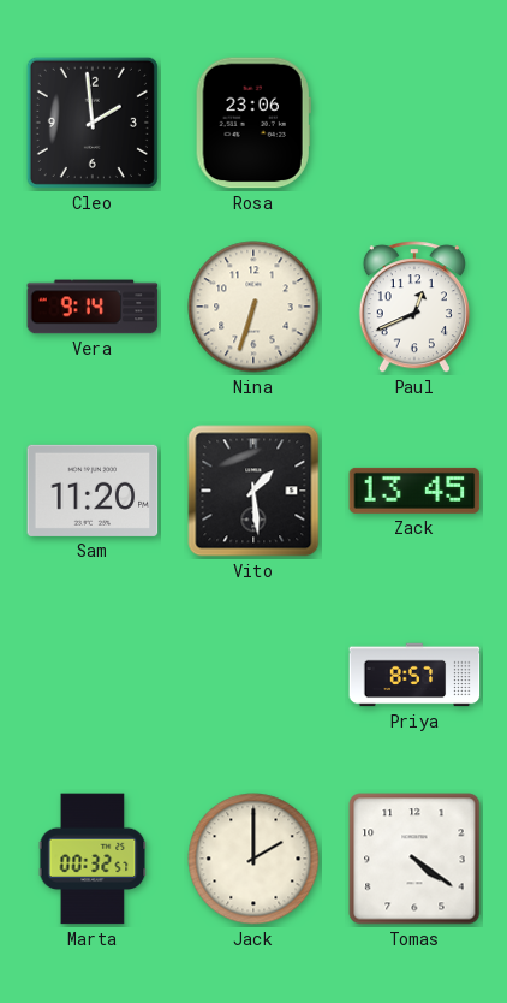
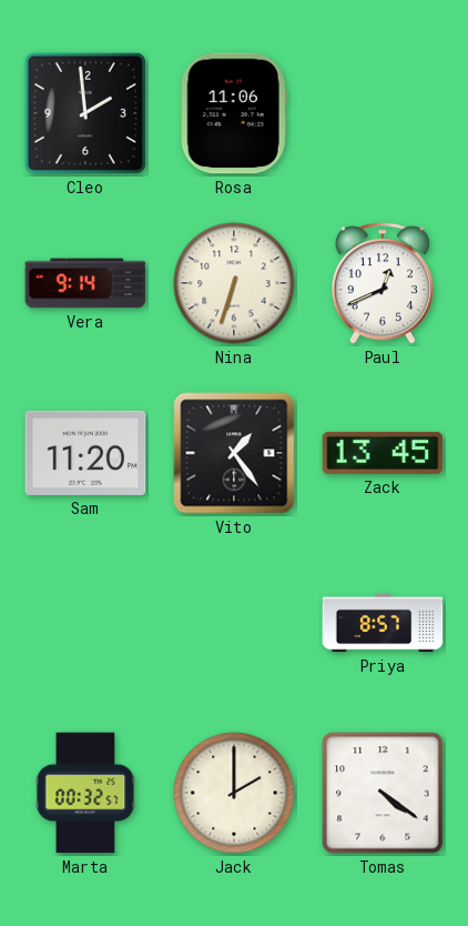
Rosa: 23:06 -> 11:06 (234, 113)
Vito: 1:29 -> 1:24 (234, 453)
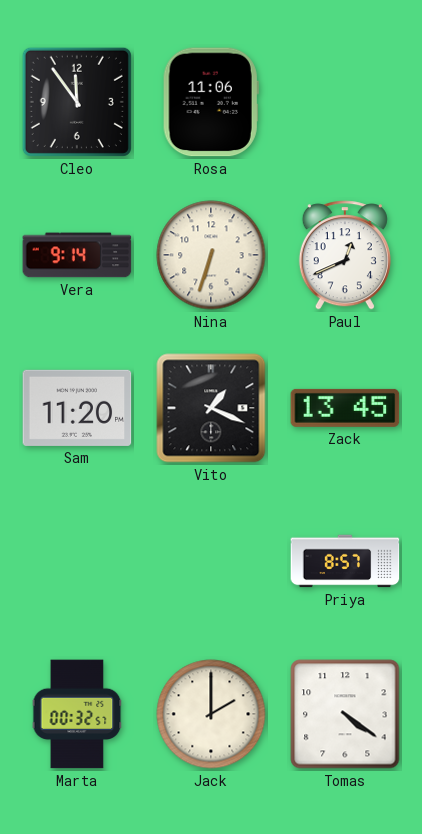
Cleo: 1:59 -> 11:54 (77, 102)
Vito: 1:24 -> 1:19 (211, 408)
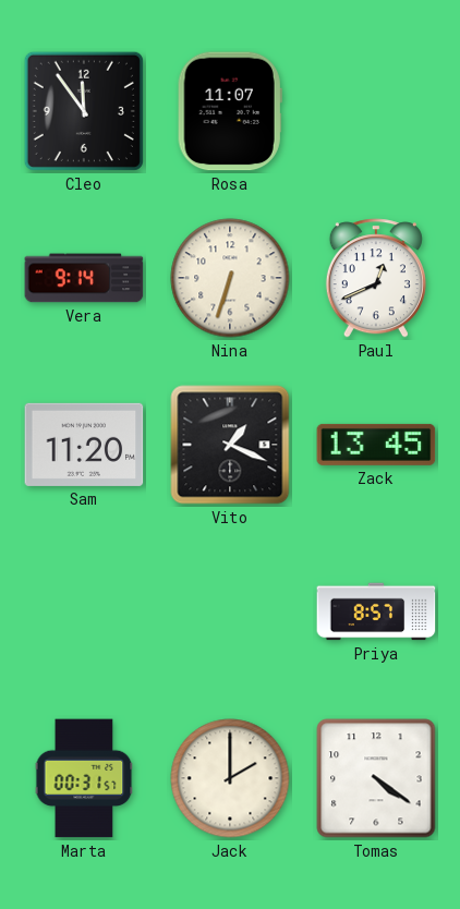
Rosa: 11:06 -> 11:07 (230, 111)
Marta: 00:32 -> 00:31 (84, 778)
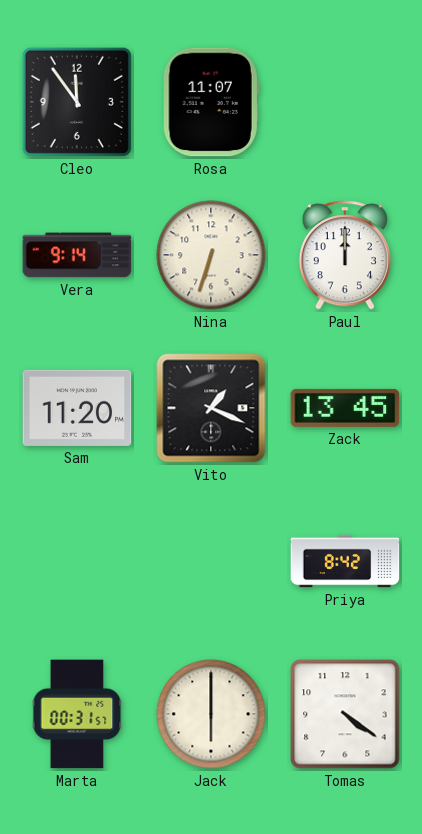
Paul: 12:41 -> 12:00 (345, 255)
Priya: 8:57 -> 8:42 (345, 561)
Jack: 2:00 -> 6:00 (211, 714)
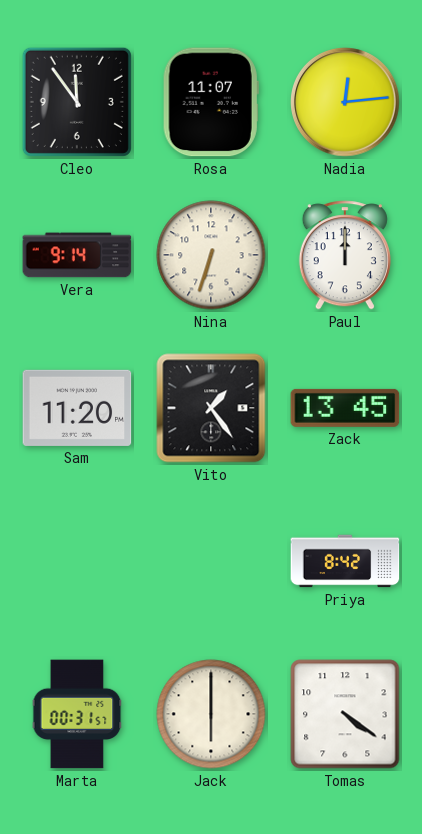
Nadia: none -> 12:14 (345, 102)
Vito: 1:19 -> 1:24 (211, 408)
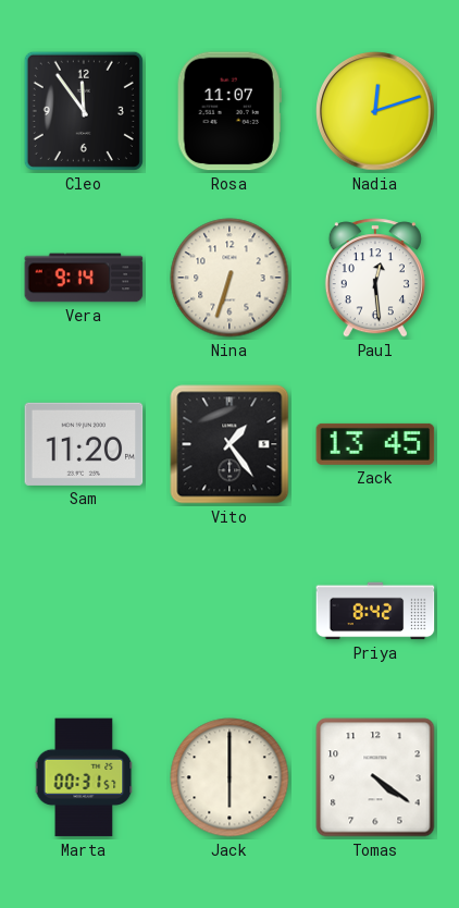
Nadia: 12:14 -> 12:12 (375, 111)
Paul: 12:00 -> 12:29 (375, 278)
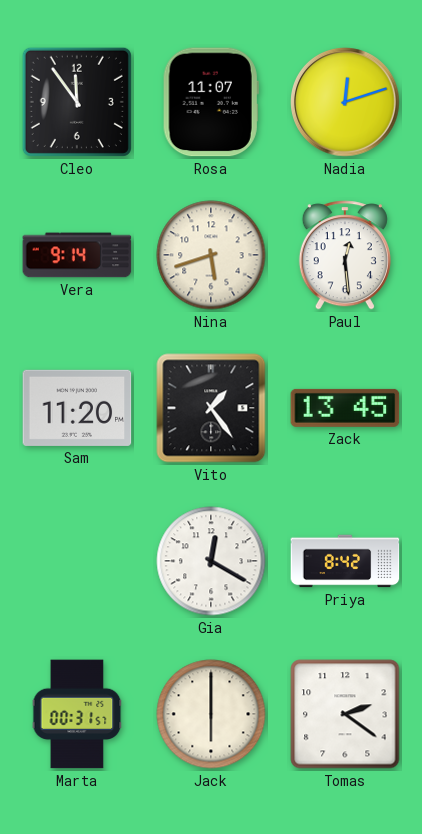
Nina: 6:33 -> 5:42 (211, 255)
Gia: none -> 12:20 (211, 561)
Tomas: 4:21 -> 2:21 (345, 714)
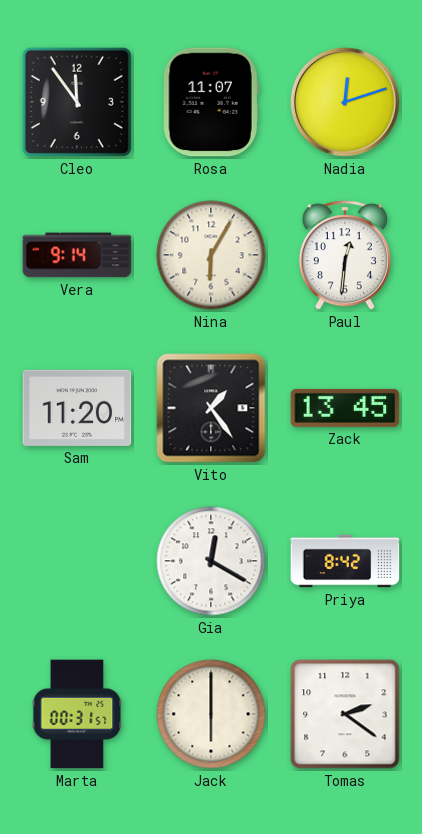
Nina: 5:42 -> 6:05 (211, 255)
Paul: 12:29 -> 12:31 (345, 255)
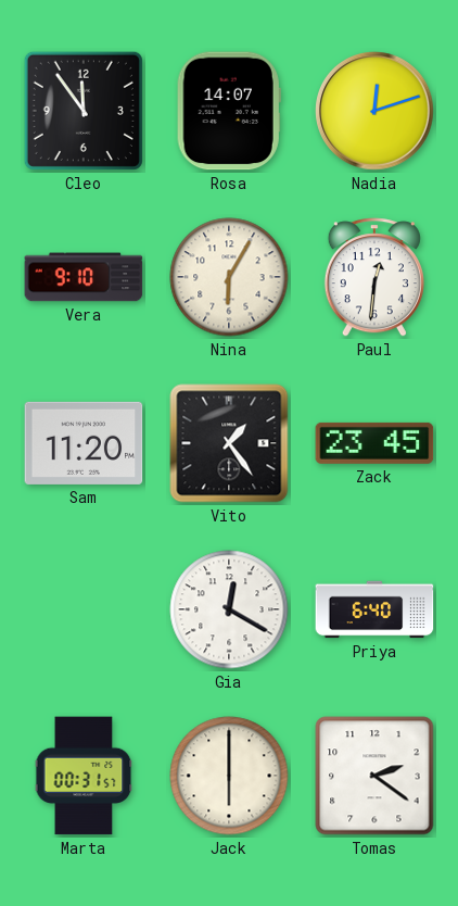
Rosa: 11:07 -> 14:07 (229, 111)
Vera: 9:14 -> 9:10 (84, 277)
Zack: 13:45 -> 23:45 (374, 443)
Priya: 8:42 -> 6:40 (374, 609)
